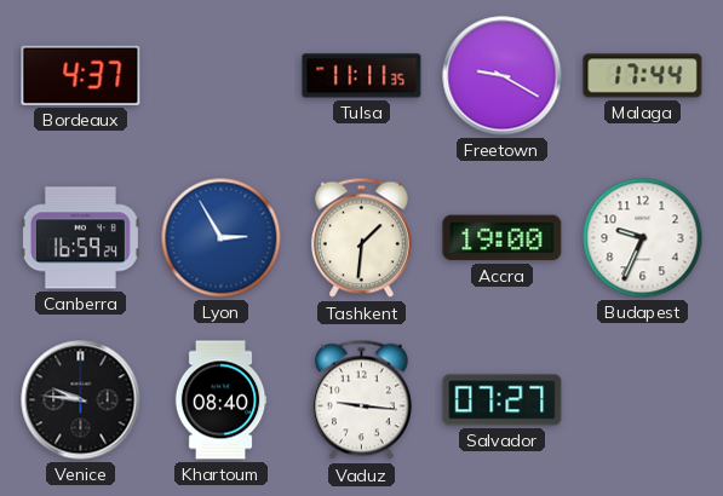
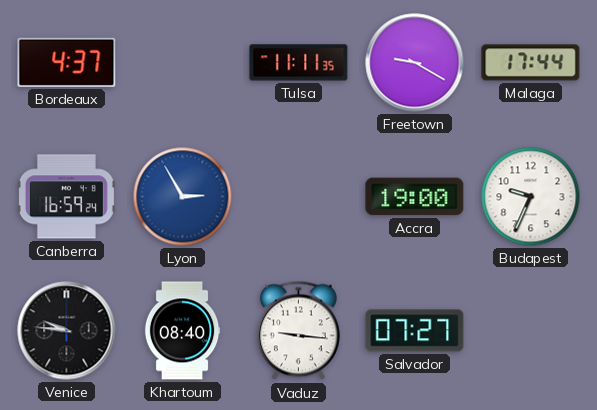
Tashkent: 1:31 -> none (361, 238)
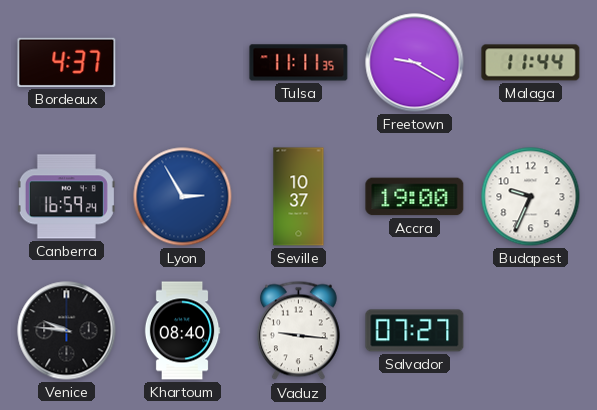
Malaga: 17:44 -> 11:44 (531, 63)
Seville: none -> 10:37 (299, 197)
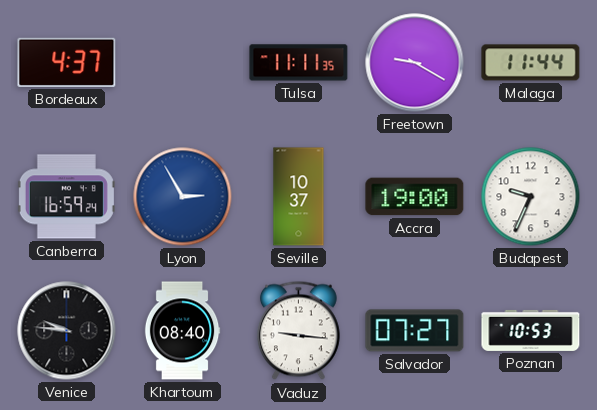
Poznan: none -> 10:53 (531, 330)
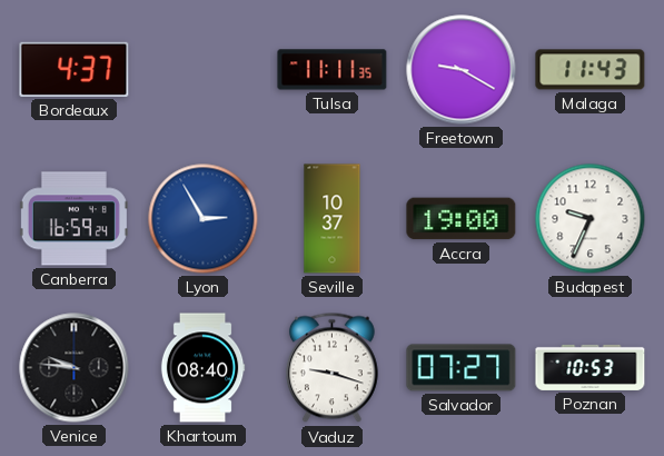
Malaga: 11:44 -> 11:43 (591, 70)
Vaduz: 9:16 -> 9:18 (331, 368)
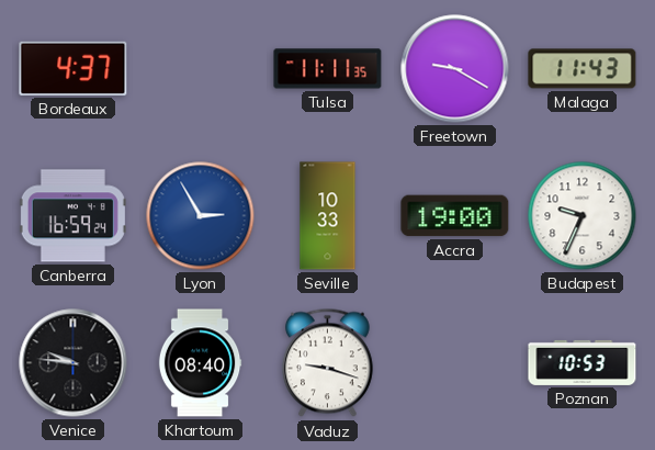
Seville: 10:37 -> 10:33 (328, 216)
Salvador: 07:27 -> none (462, 368)
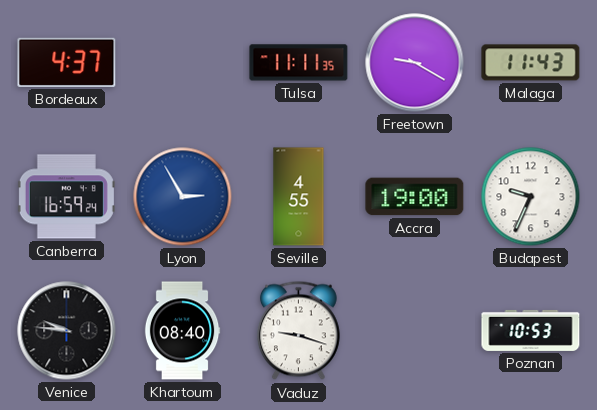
Seville: 10:33 -> 4:55 (299, 197)
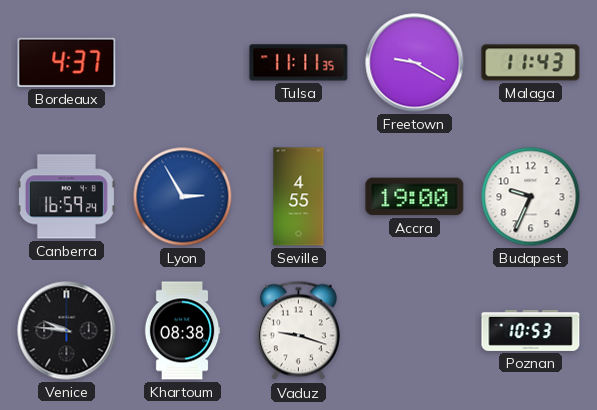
Khartoum: 08:40 -> 08:38 (182, 331)
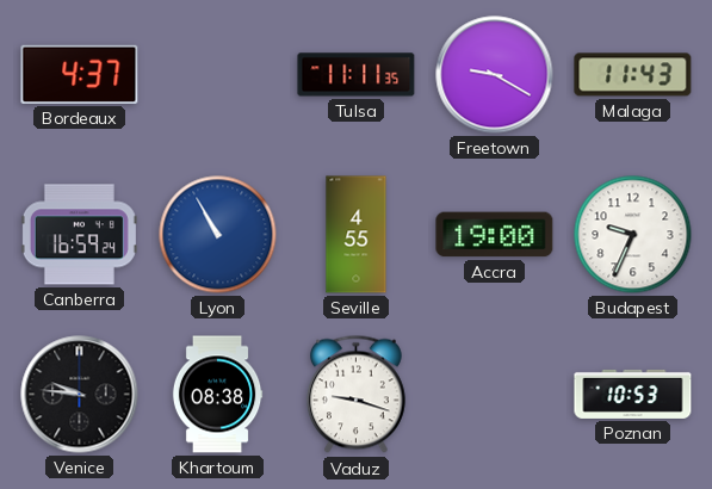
Lyon: 2:55 -> 10:55 (218, 235)
